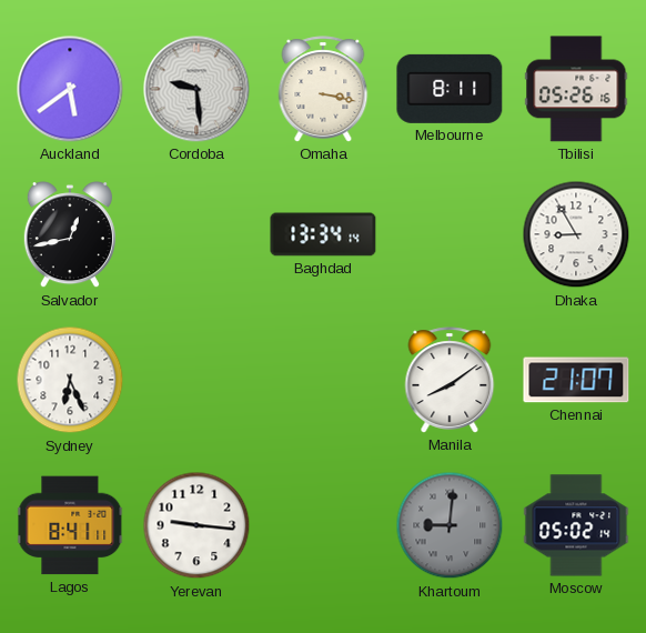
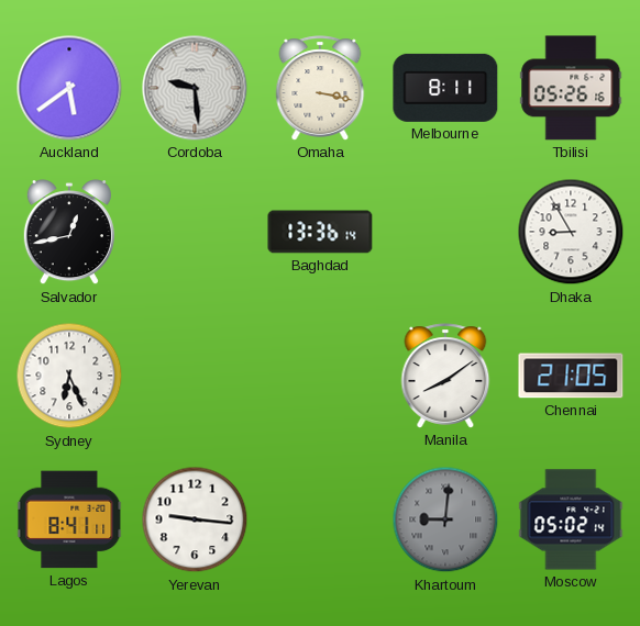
Baghdad: 13:34 -> 13:36 (320, 232)
Chennai: 21:07 -> 21:05 (571, 376)
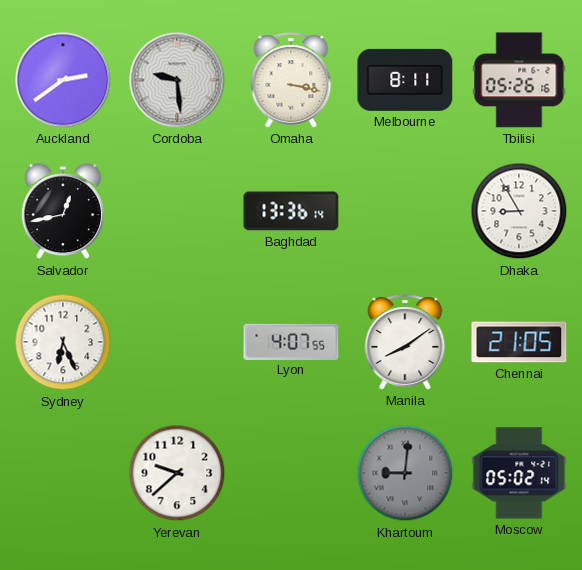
Auckland: 5:39 -> 2:39 (63, 80)
Lyon: none -> 4:07 (291, 341)
Lagos: 8:41 -> none (69, 519)
Yerevan: 9:16 -> 9:38 (177, 473)
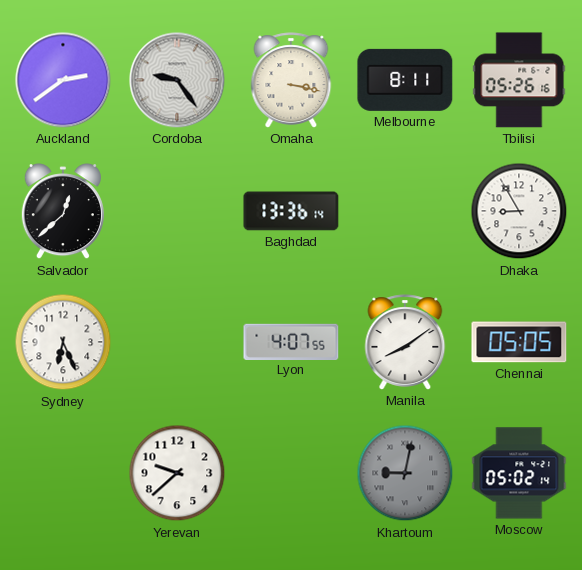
Cordoba: 9:29 -> 9:24 (177, 80)
Salvador: 12:43 -> 12:38 (63, 212)
Chennai: 21:05 -> 05:05 (519, 342)
Khartoum: 9:01 -> 9:02 (405, 473)
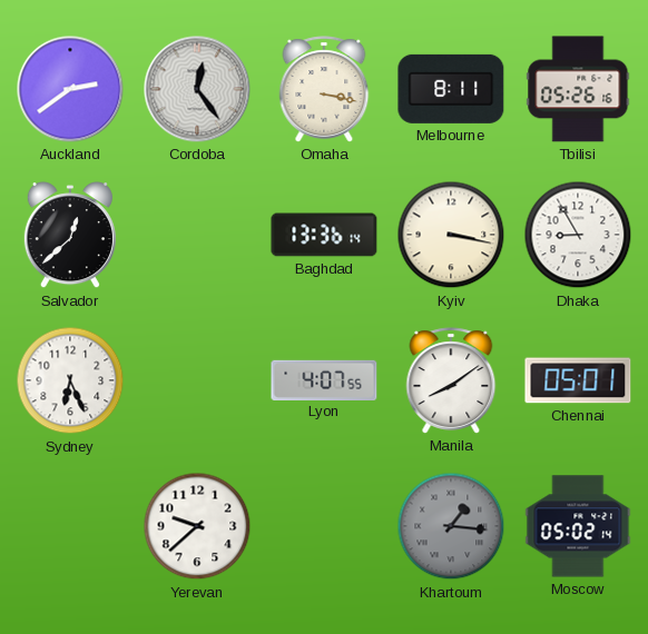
Cordoba: 9:24 -> 12:24 (197, 89)
Kyiv: none -> 3:17 (451, 235)
Chennai: 05:05 -> 05:01 (578, 380)
Khartoum: 9:02 -> 1:16 (451, 526)
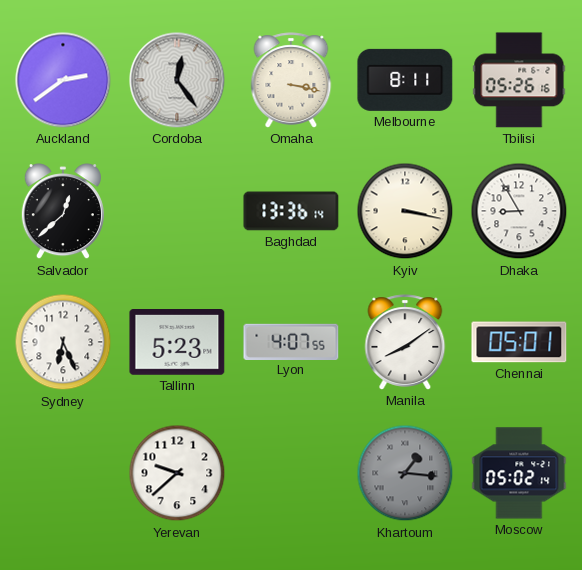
Tallinn: none -> 5:23 (177, 343)
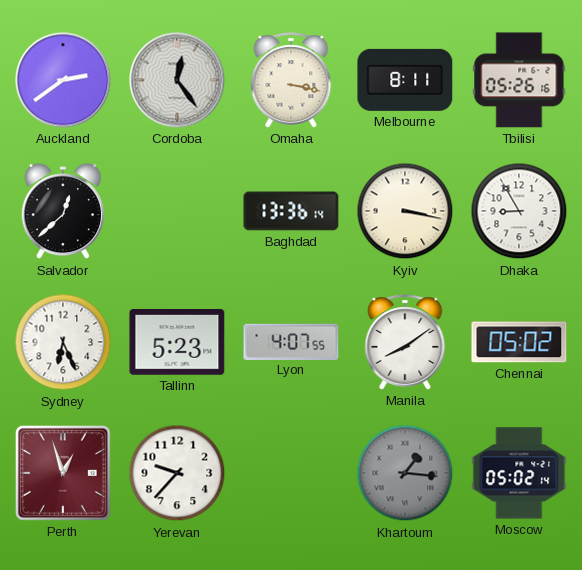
Chennai: 05:01 -> 05:02 (519, 342)
Perth: none -> 12:57 (63, 473)
Yerevan: 9:38 -> 9:37 (177, 473)
